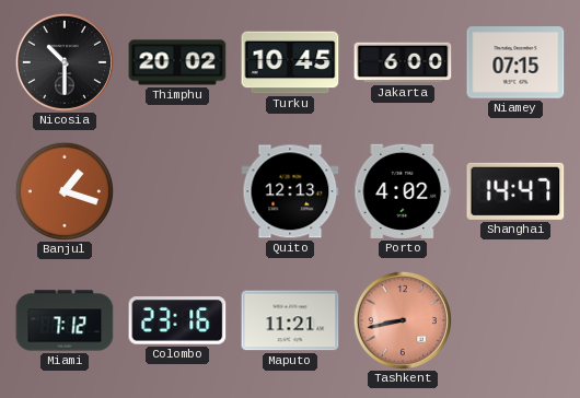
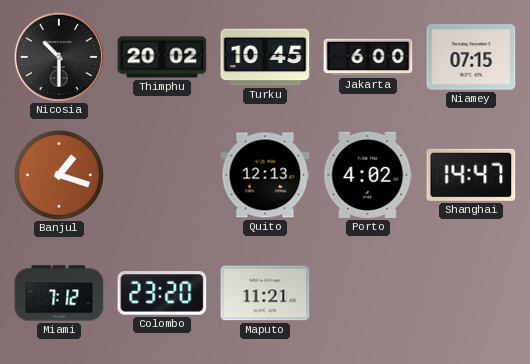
Colombo: 23:16 -> 23:20 (162, 293)
Tashkent: 8:43 -> none (403, 320)
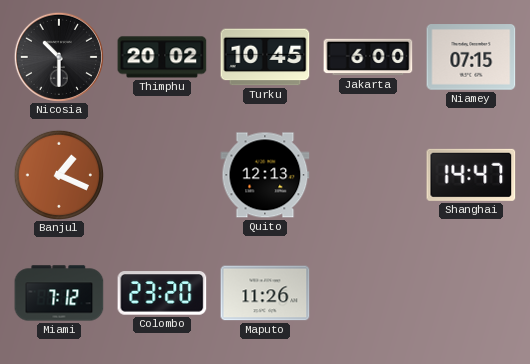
Banjul: 1:18 -> 1:19 (59, 175)
Porto: 4:02 -> none (368, 175)
Maputo: 11:21 -> 11:26 (265, 293)
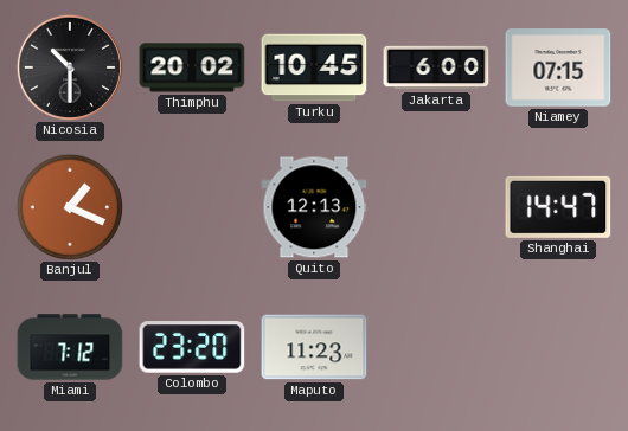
Maputo: 11:26 -> 11:23 (314, 347)
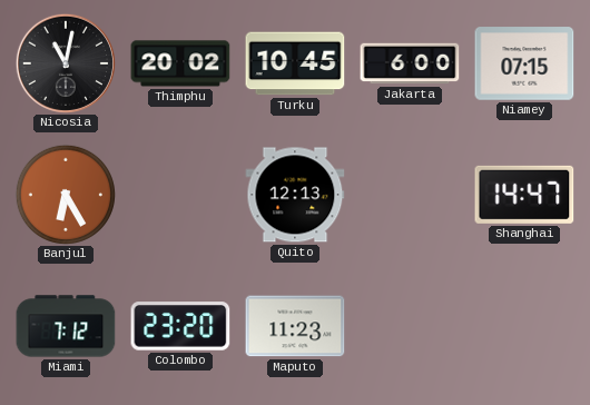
Nicosia: 10:30 -> 11:02 (66, 63)
Banjul: 1:19 -> 6:25 (66, 195)
